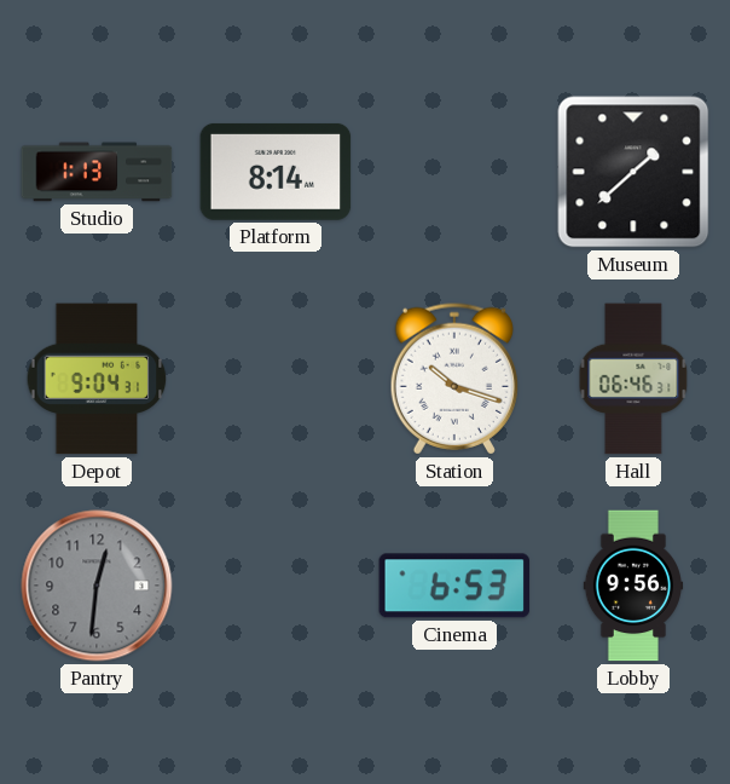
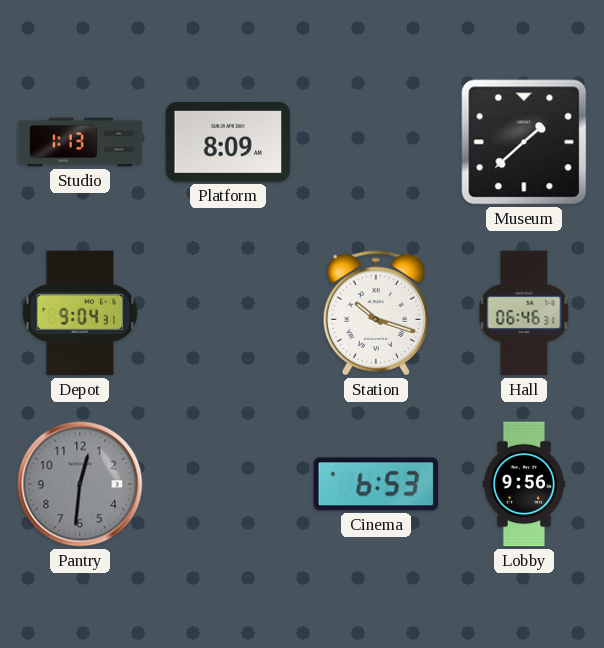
Platform: 8:14 -> 8:09 (228, 142)
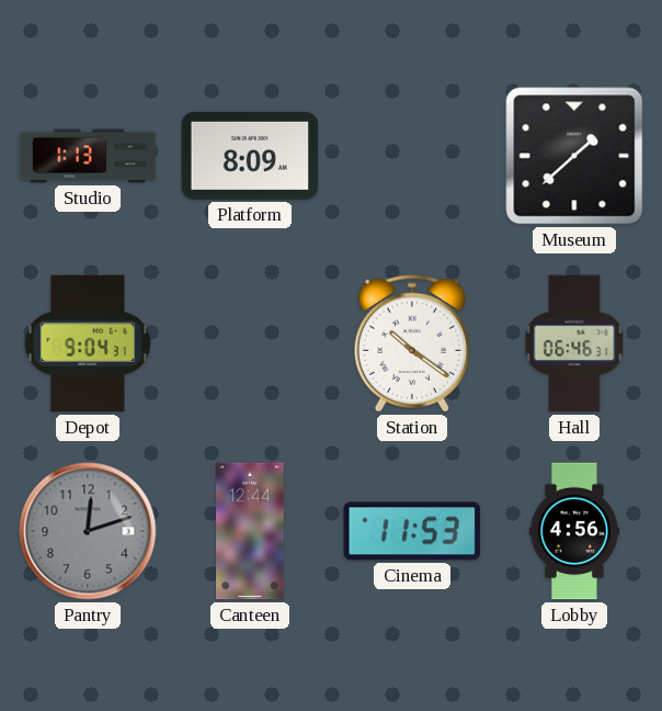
Station: 10:18 -> 10:21 (411, 343)
Pantry: 12:31 -> 12:12 (88, 531)
Canteen: none -> 12:44 (250, 531)
Cinema: 6:53 -> 11:53 (412, 531)
Lobby: 9:56 -> 4:56 (574, 531)
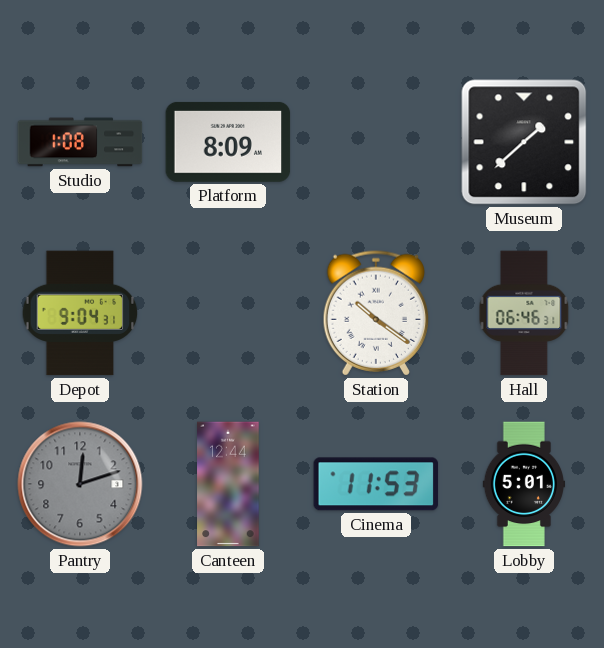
Studio: 1:13 -> 1:08 (80, 142)
Lobby: 4:56 -> 5:01 (524, 484)
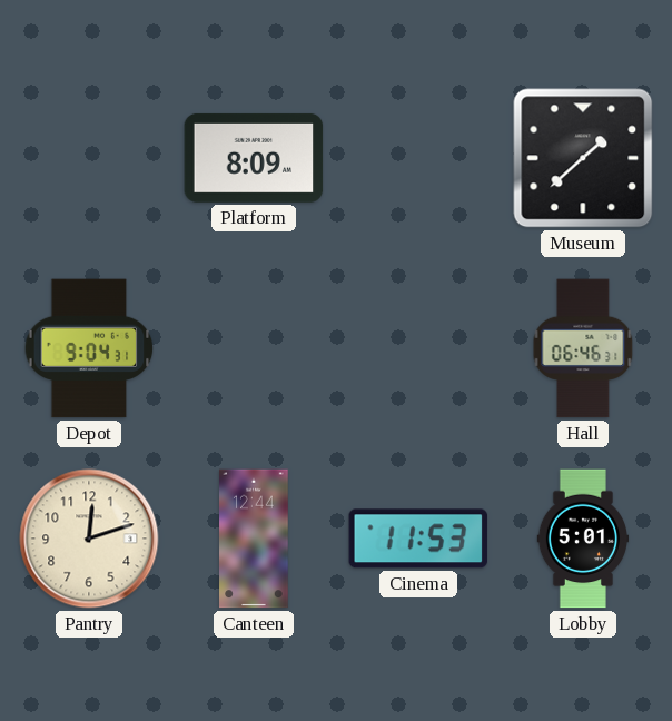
Studio: 1:08 -> none (80, 142)
Station: 10:21 -> none (375, 313)
Pantry dial: grey -> cream (89, 539)
